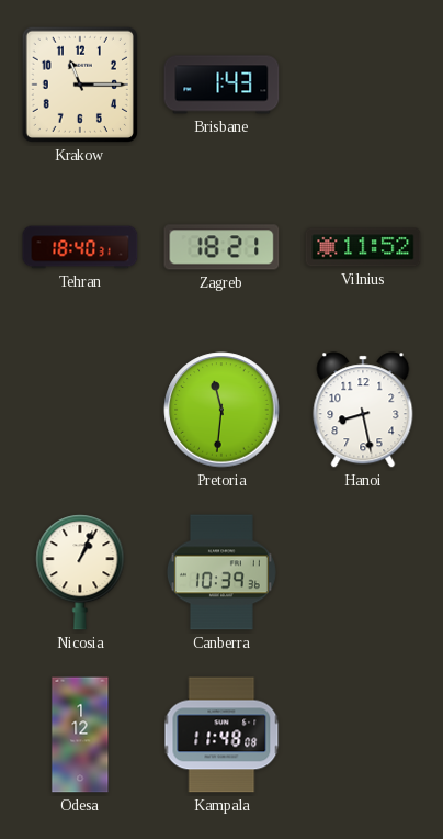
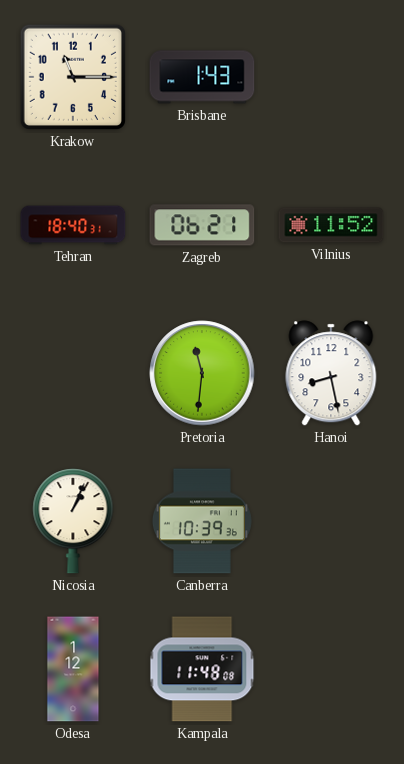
Zagreb: 18:21 -> 06:21 (202, 225)
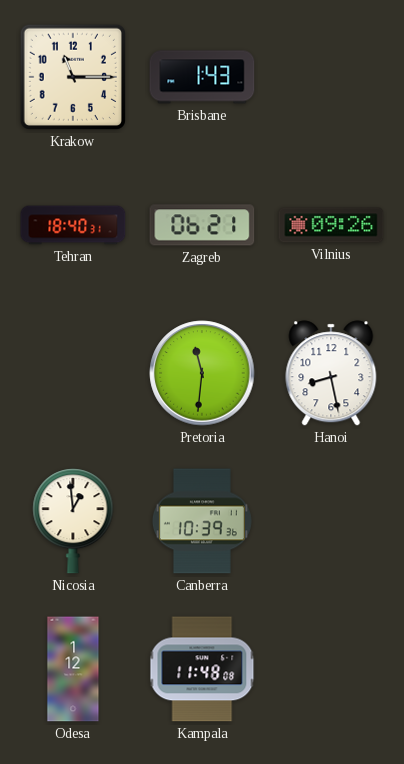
Vilnius: 11:52 -> 09:26 (331, 225)
Nicosia: 1:04 -> 12:59 (73, 521)
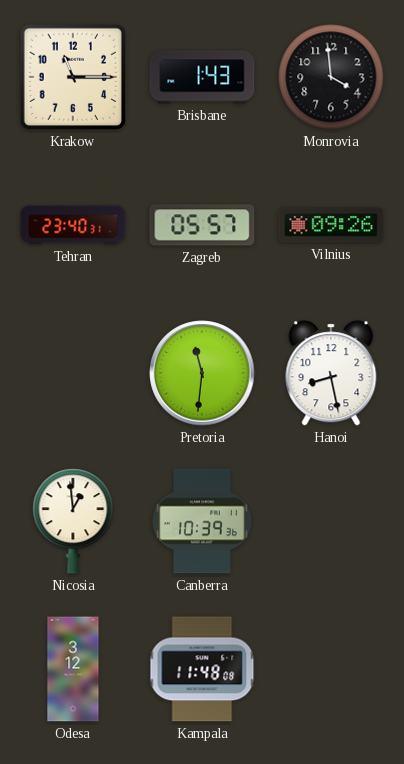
Monrovia: none -> 3:59 (331, 77)
Tehran: 18:40 -> 23:40 (73, 225)
Zagreb: 06:21 -> 05:57 (202, 225)
Odesa: 1:12 -> 3:12 (73, 669)
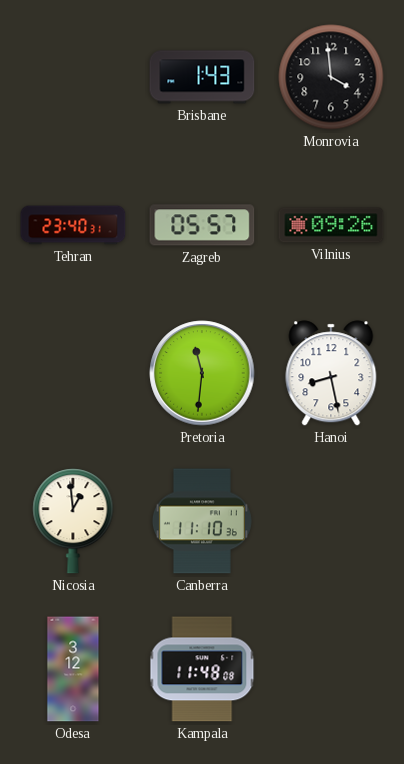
Krakow: 11:15 -> none (73, 77)
Canberra: 10:39 -> 11:10 (202, 521)
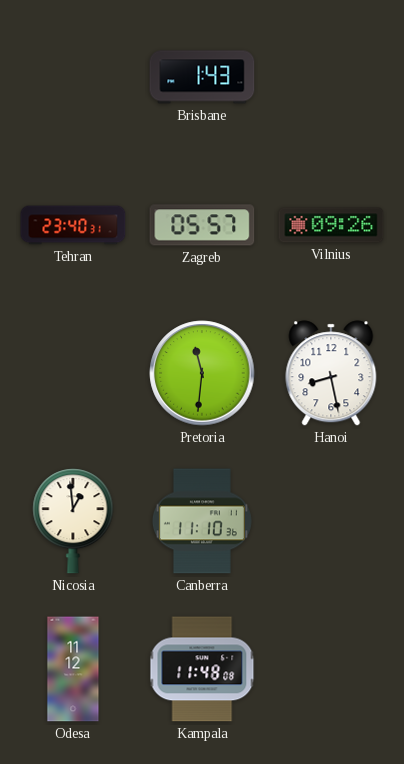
Monrovia: 3:59 -> none (331, 77)
Odesa: 3:12 -> 11:12 (73, 669)
